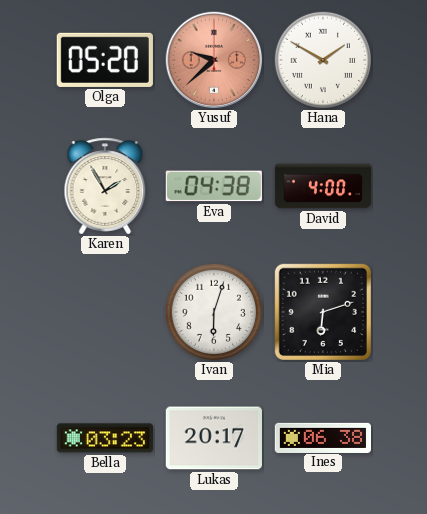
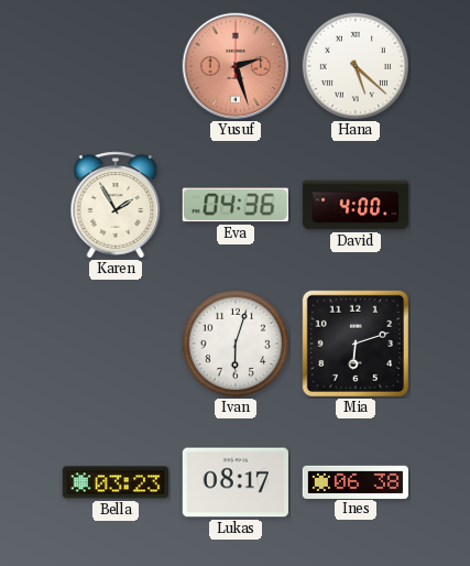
Olga: 05:20 -> none (105, 60)
Yusuf: 9:38 -> 2:27 (236, 66)
Hana: 1:50 -> 5:22 (356, 66)
Eva: 04:38 -> 04:36 (236, 205)
Lukas: 20:17 -> 08:17 (236, 482)
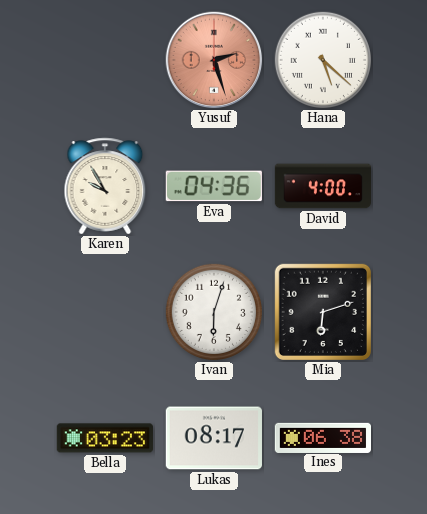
Karen: 1:55 -> 9:55 (105, 186)
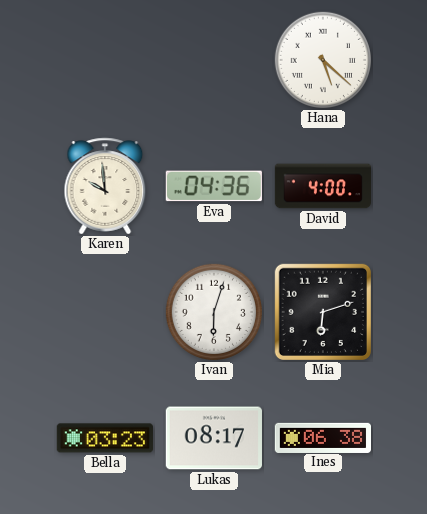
Yusuf: 2:27 -> none (214, 60)
Karen: 9:55 -> 9:59 (105, 186)
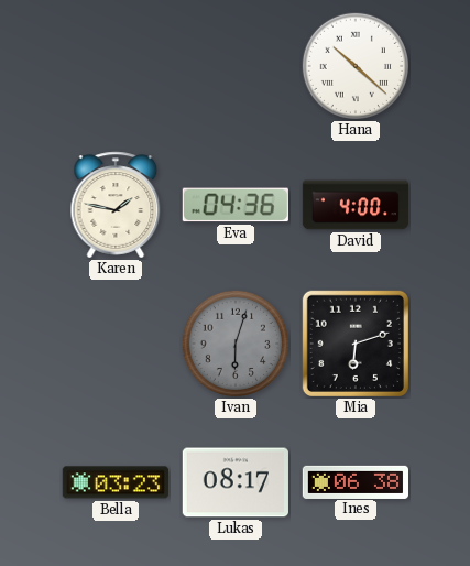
Hana: 5:22 -> 10:22 (356, 66)
Karen: 9:59 -> 1:47 (116, 205)
Ivan dial: white -> grey (236, 344)
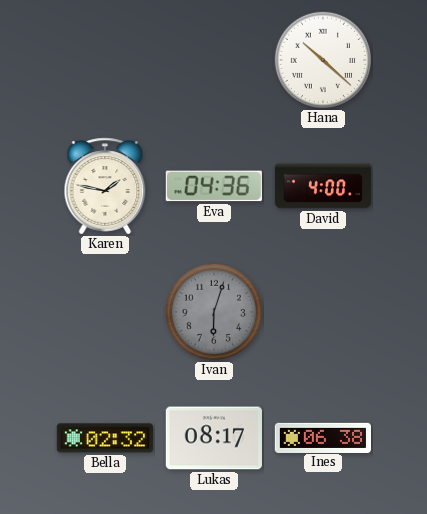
Mia: 6:12 -> none (356, 344)
Bella: 03:23 -> 02:32 (105, 438)
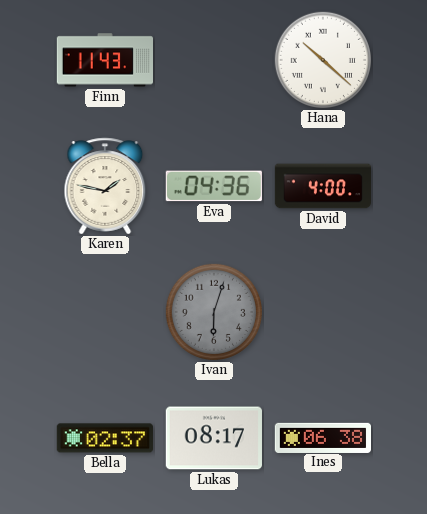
Finn: none -> 11:43 (104, 60)
Bella: 02:32 -> 02:37 (105, 438)
